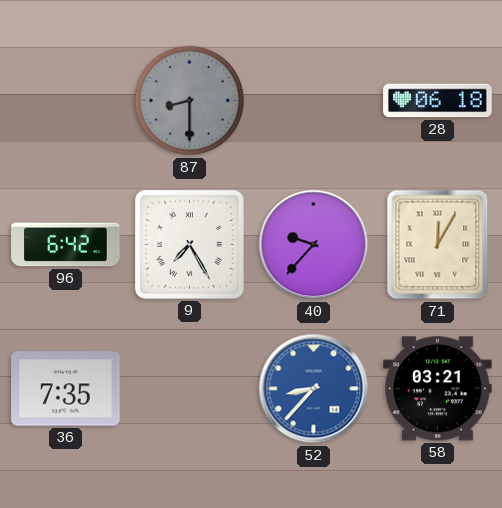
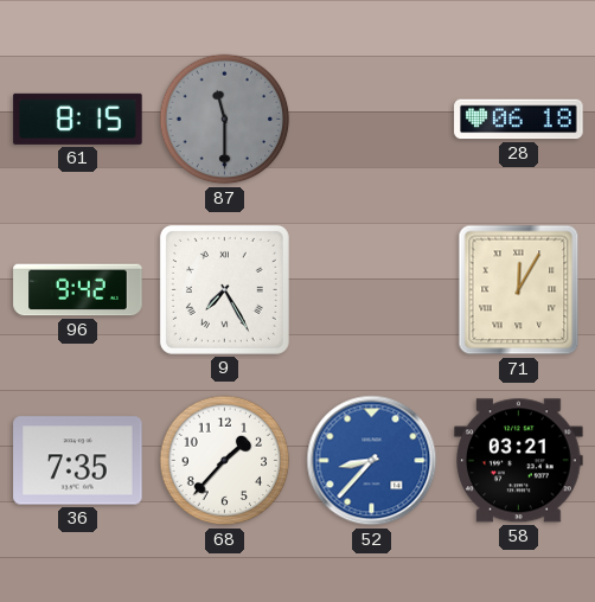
61: none -> 8:15 (78, 119)
87: 8:30 -> 11:30 (225, 120)
96: 6:42 -> 9:42 (78, 290)
40: 9:37 -> none (314, 245)
68: none -> 1:37 (225, 461)
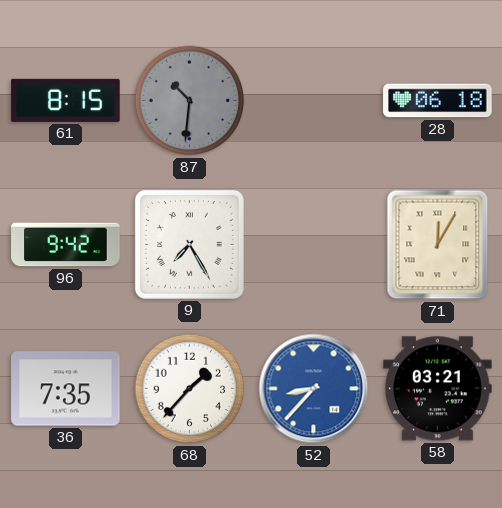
87: 11:30 -> 10:31 (190, 101)
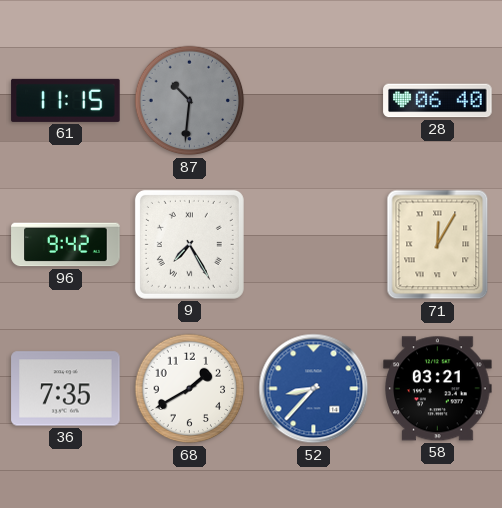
61: 8:15 -> 11:15 (66, 100)
28: 06:18 -> 06:40 (438, 101)
68: 1:37 -> 1:40 (190, 389)
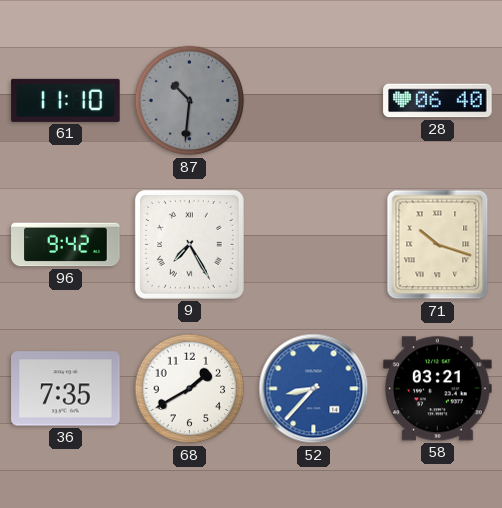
61: 11:15 -> 11:10 (66, 100)
71: 12:05 -> 10:18 (438, 245)
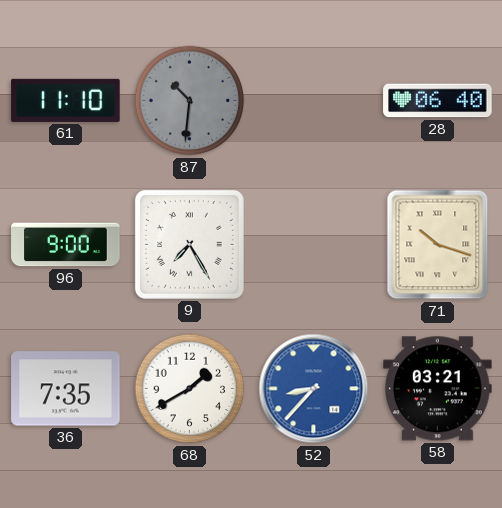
96: 9:42 -> 9:00 (66, 245)
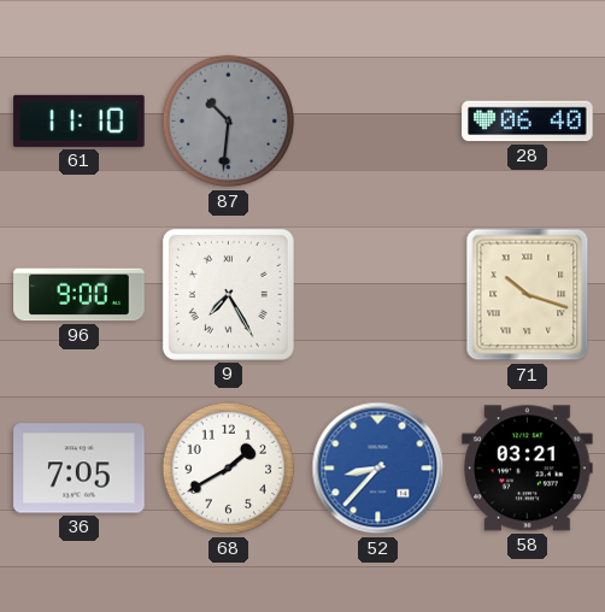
36: 7:35 -> 7:05 (80, 469)
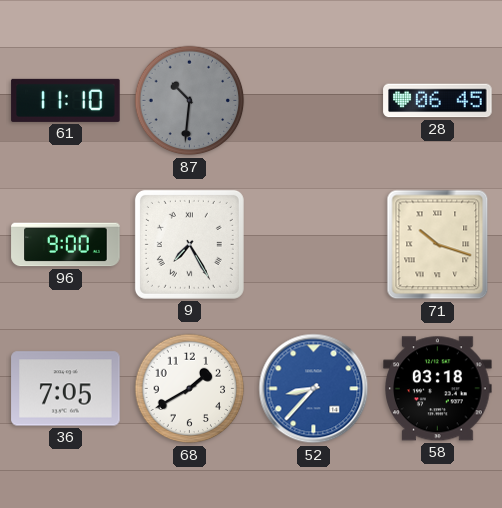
28: 06:40 -> 06:45 (438, 101)
58: 03:21 -> 03:18 (438, 389)
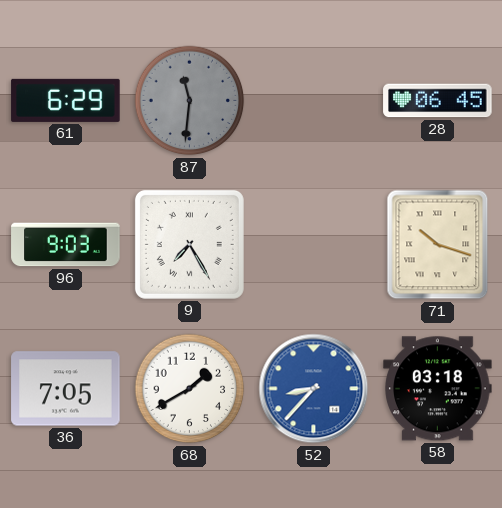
61: 11:10 -> 6:29 (66, 100)
87: 10:31 -> 11:31 (190, 101)
96: 9:00 -> 9:03 (66, 245)
